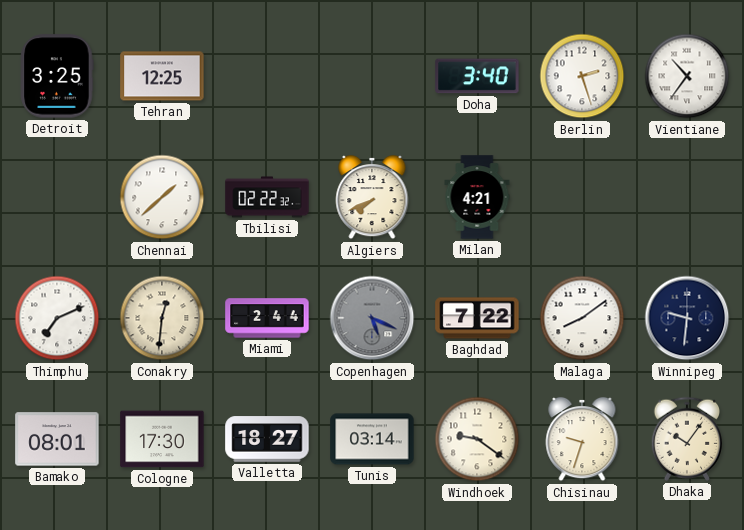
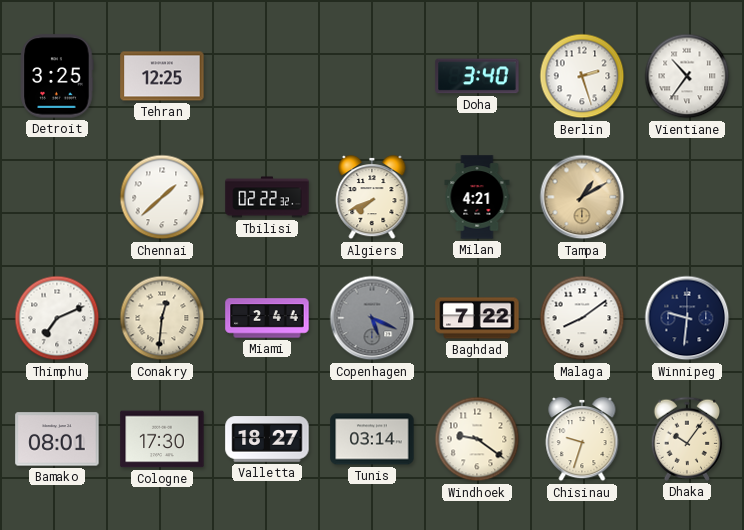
Tampa: none -> 1:10 (582, 197)
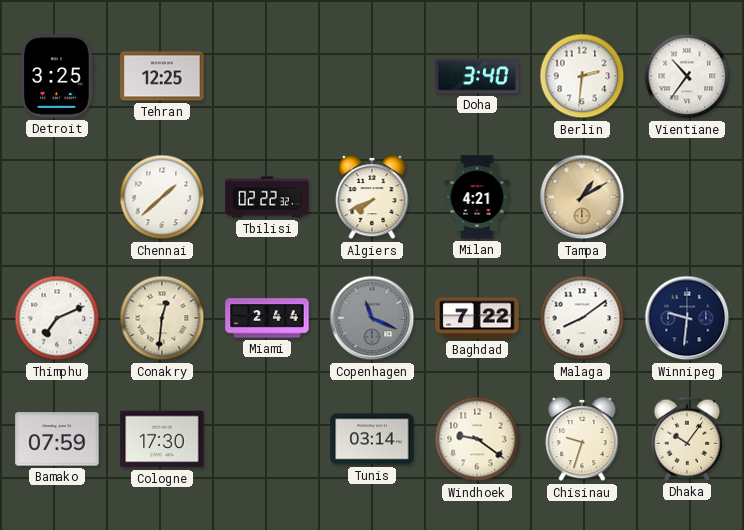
Berlin: 2:27 -> 2:31 (582, 76)
Copenhagen: 5:19 -> 11:19 (372, 318)
Bamako: 08:01 -> 07:59 (57, 439)
Valletta: 18:27 -> none (267, 439)
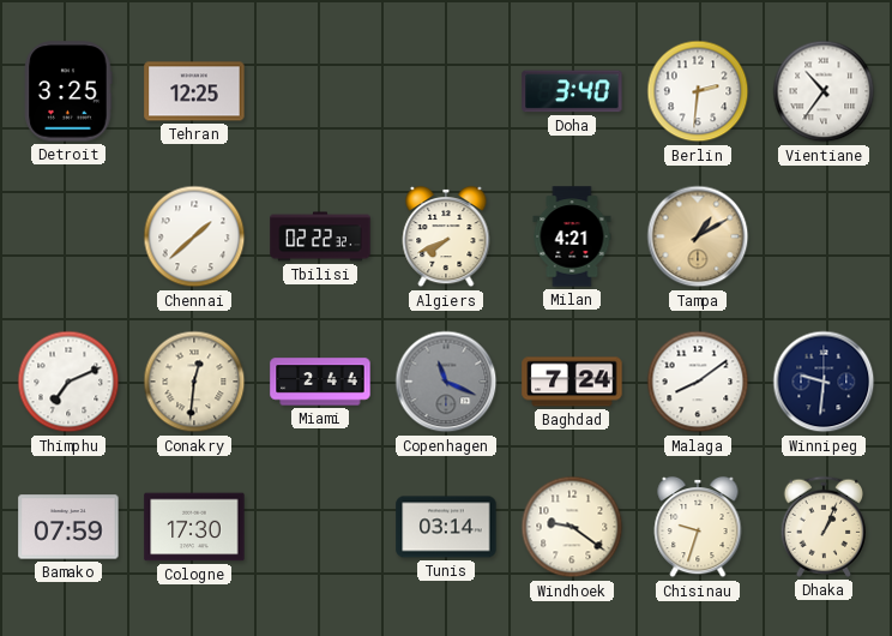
Baghdad: 7:22 -> 7:24 (572, 382)
Dhaka: 10:06 -> 1:04 (824, 527)
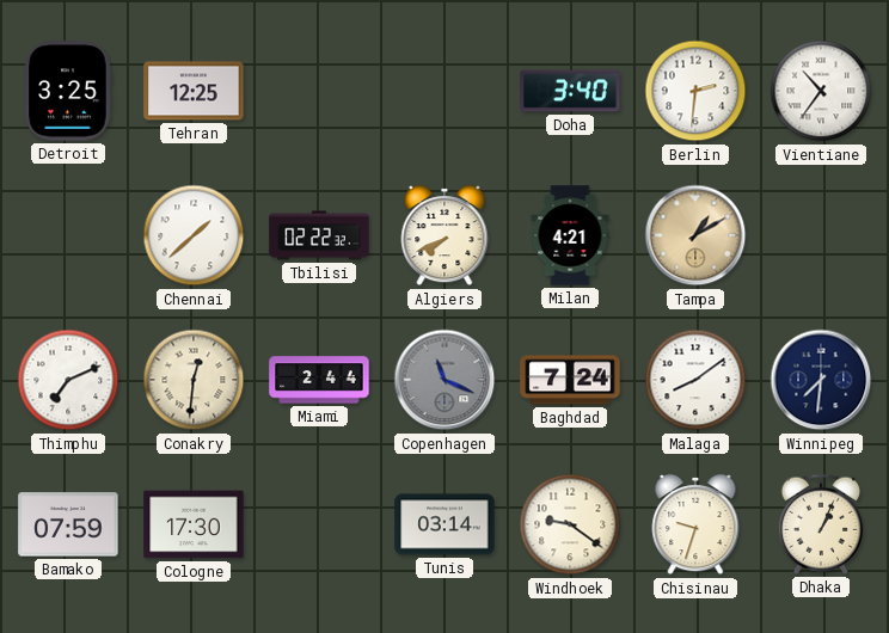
Winnipeg: 9:31 -> 7:31 (821, 380)
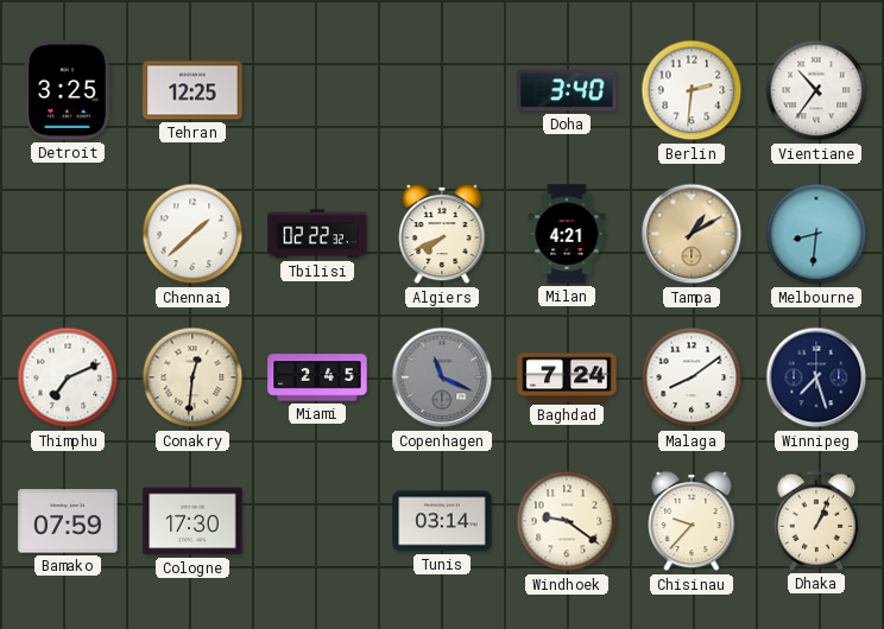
Melbourne: none -> 8:31 (816, 234)
Miami: 2:44 -> 2:45 (317, 377)
Winnipeg: 7:31 -> 7:27 (816, 377)
Chisinau: 9:33 -> 9:37 (692, 521)
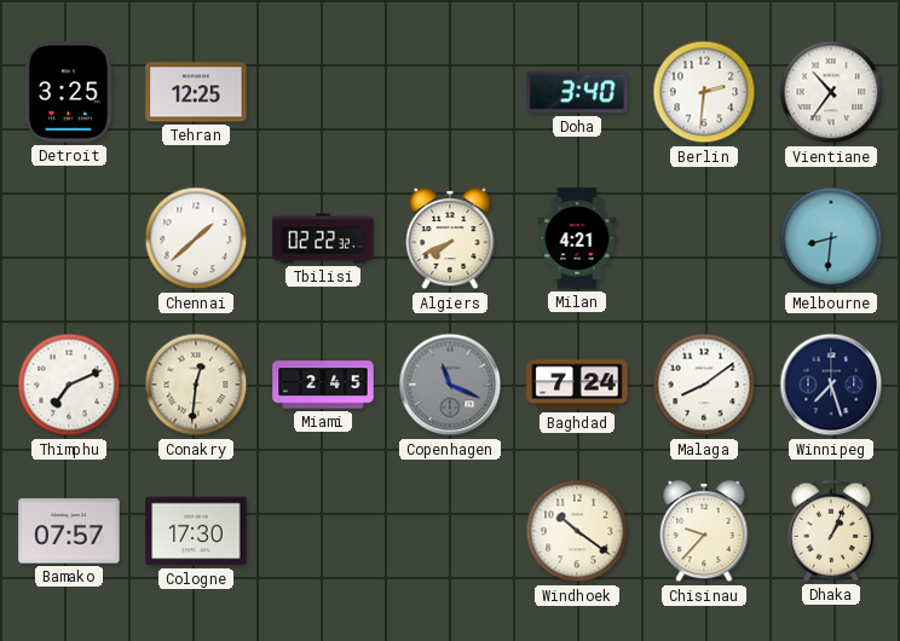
Tampa: 1:10 -> none (692, 234)
Bamako: 07:59 -> 07:57 (69, 531)
Tunis: 03:14 -> none (442, 521)
Windhoek: 9:21 -> 10:21 (577, 531)
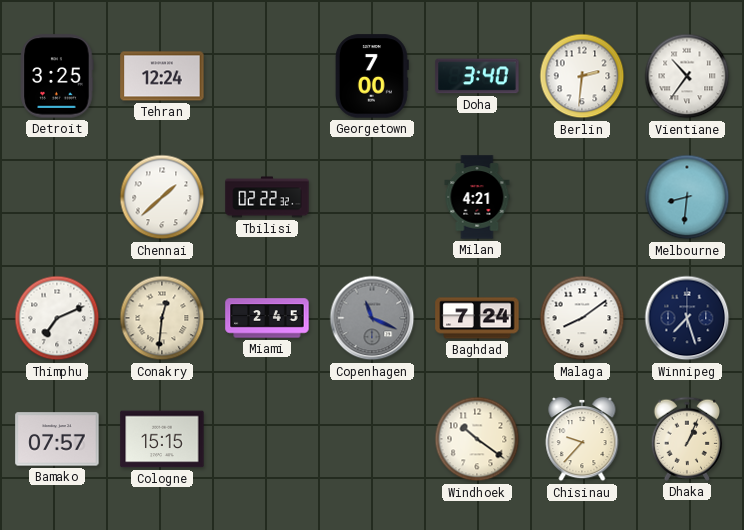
Tehran: 12:25 -> 12:24 (162, 76)
Georgetown: none -> 7:00 (372, 76)
Algiers: 7:41 -> none (450, 238)
Cologne: 17:30 -> 15:15 (162, 439)
